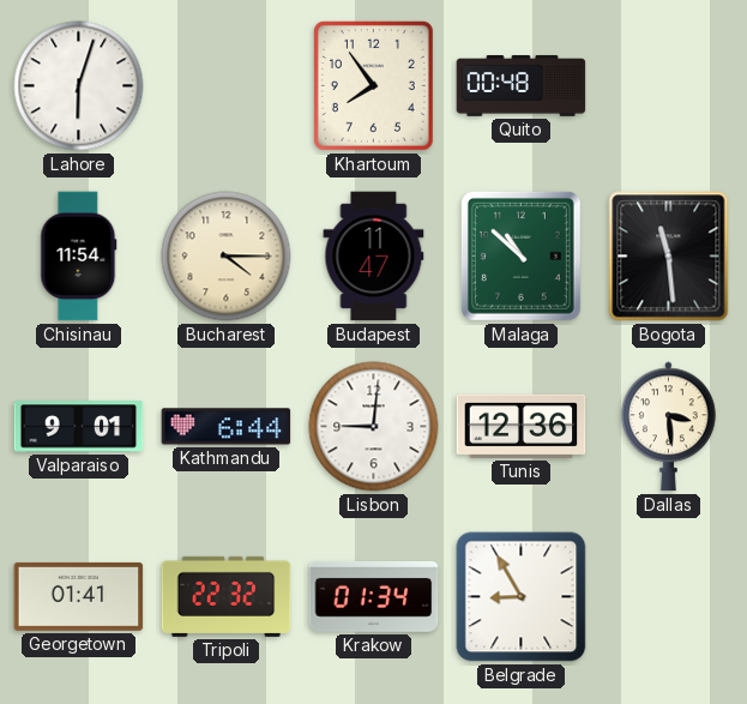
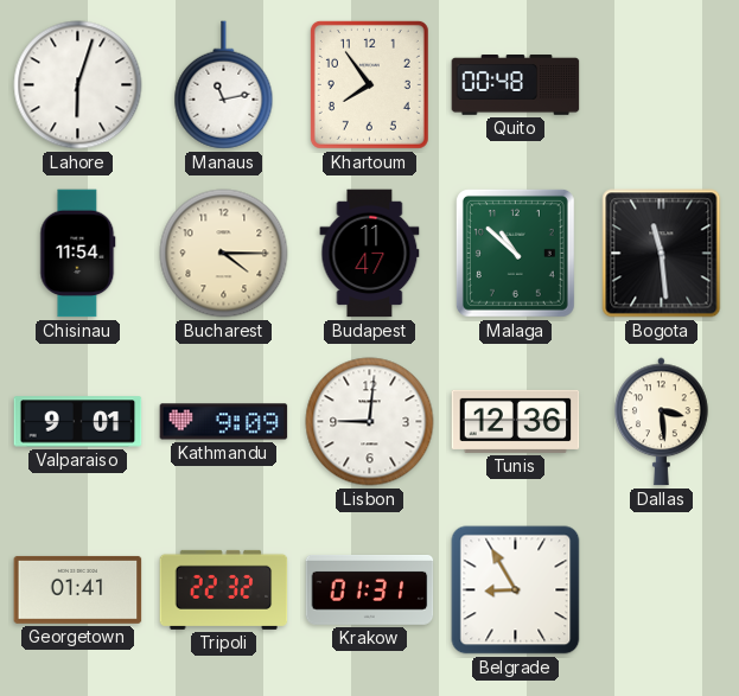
Manaus: none -> 11:13 (224, 85)
Kathmandu: 6:44 -> 9:09 (224, 422)
Krakow: 01:34 -> 01:31 (370, 589)
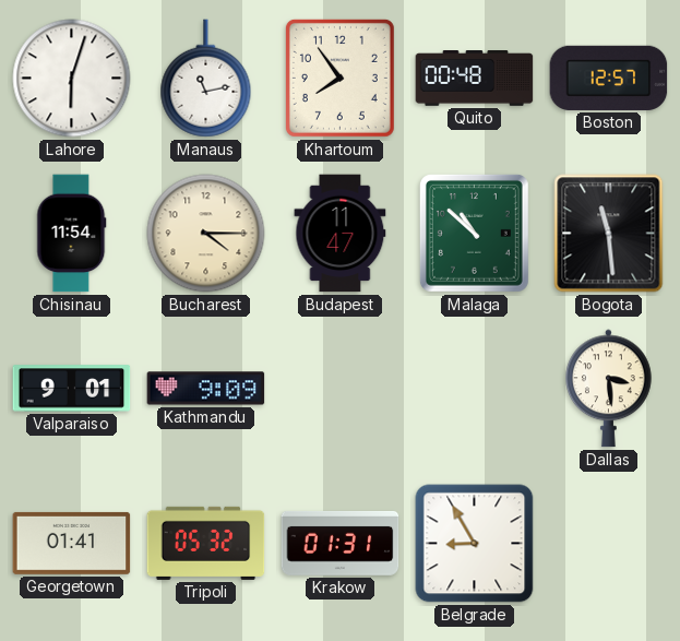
Boston: none -> 12:57 (609, 78)
Lisbon: 9:01 -> none (370, 422)
Tunis: 12:36 -> none (516, 421)
Tripoli: 22:32 -> 05:32 (206, 543)
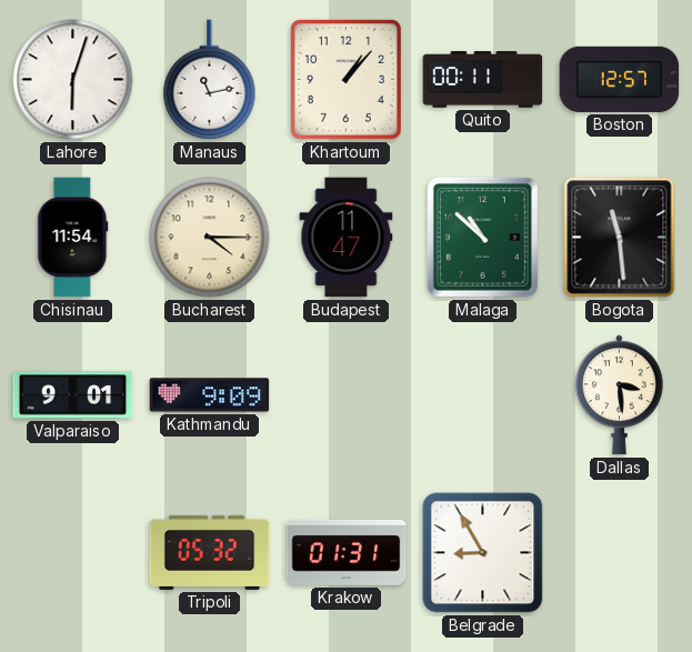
Khartoum: 7:54 -> 1:07 (345, 79)
Quito: 00:48 -> 00:11 (483, 80)
Georgetown: 01:41 -> none (72, 543)
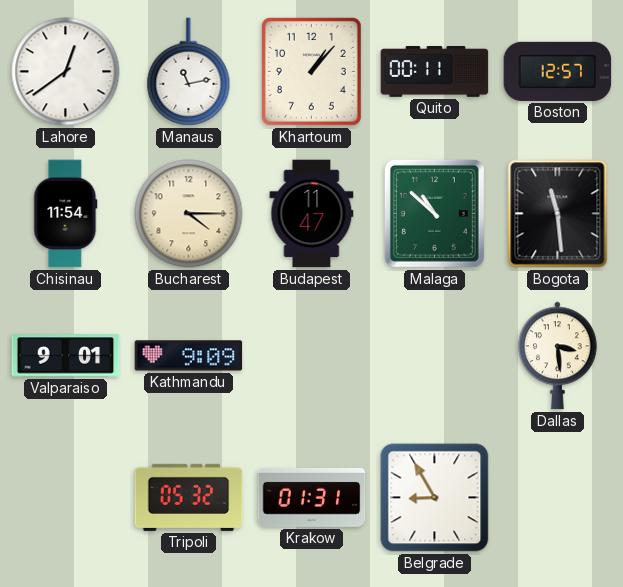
Lahore: 6:03 -> 12:39 (66, 72)
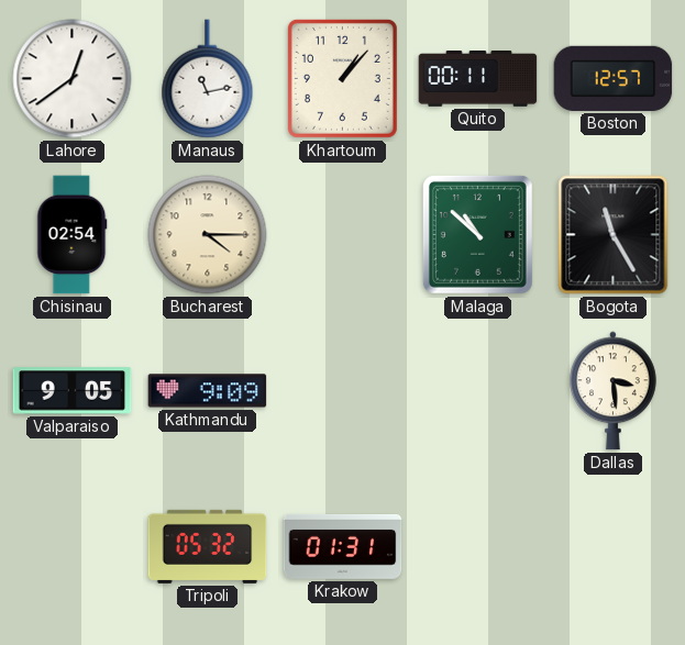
Chisinau: 11:54 -> 02:54 (73, 235)
Budapest: 11:47 -> none (312, 214)
Bogota: 11:29 -> 11:25 (614, 235)
Valparaiso: 9:01 -> 9:05 (73, 391)
Belgrade: 8:55 -> none (435, 498)
